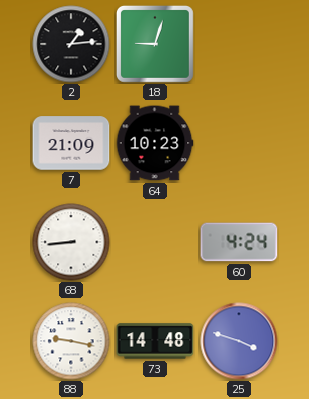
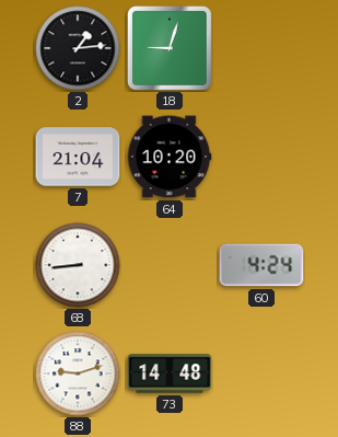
7: 21:09 -> 21:04 (78, 157)
64: 10:23 -> 10:20 (170, 157)
88: 9:17 -> 9:12 (78, 373)
25: 3:48 -> none (239, 341)
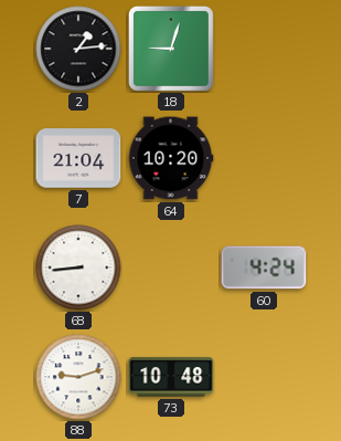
73: 14:48 -> 10:48 (171, 377)
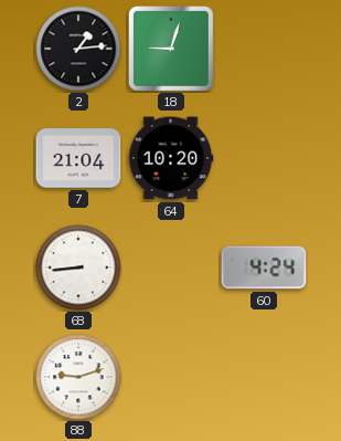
73: 10:48 -> none (171, 377)
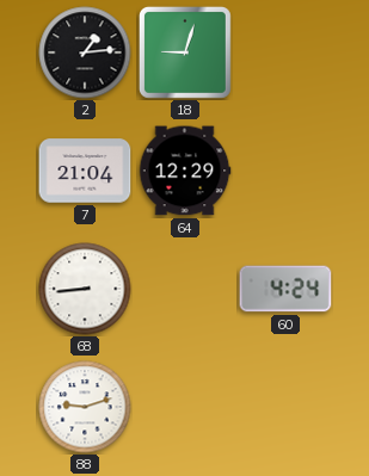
64: 10:20 -> 12:29 (185, 171)
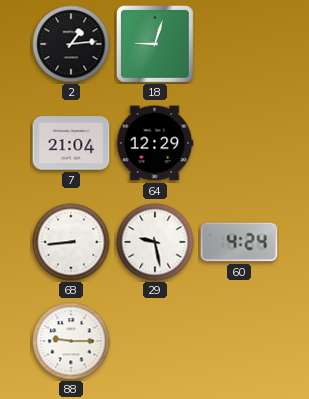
29: none -> 9:28 (155, 242)
88: 9:12 -> 9:15 (71, 341)
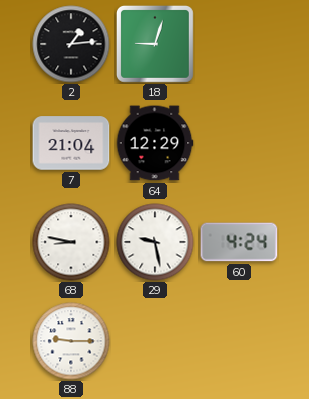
68: 8:44 -> 8:47 (71, 242)
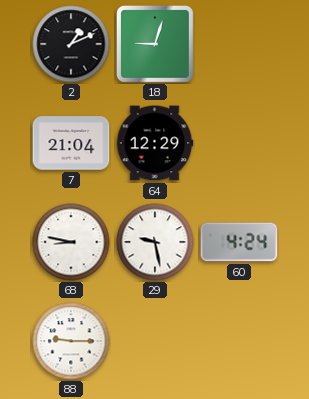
2: 1:14 -> 1:11 (71, 44)
